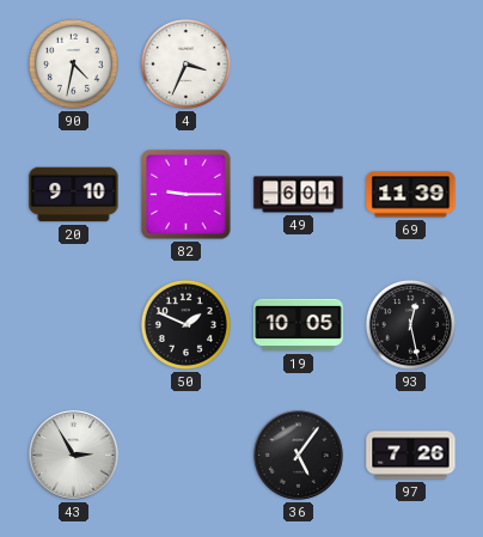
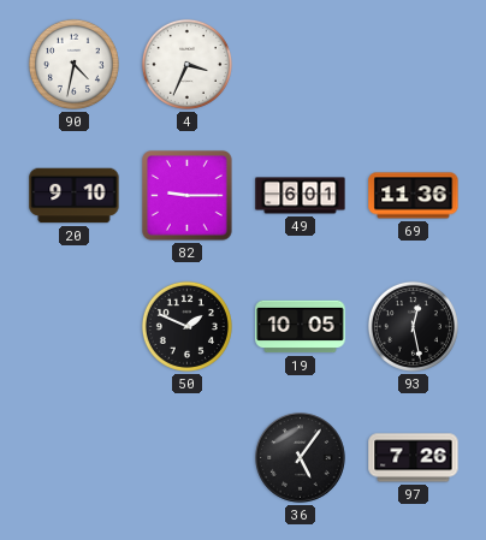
69: 11:39 -> 11:36 (414, 196)
43: 2:55 -> none (74, 456)
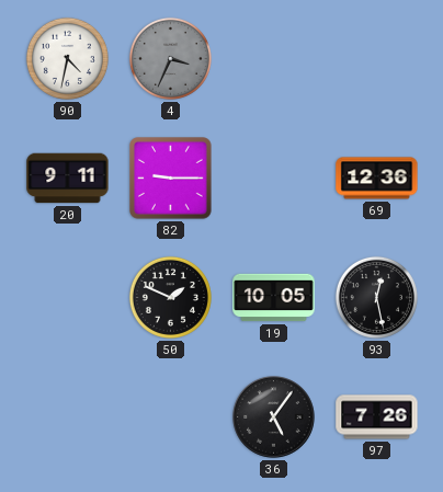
4 dial: white -> grey (170, 58)
20: 9:10 -> 9:11 (68, 179)
49: 6:01 -> none (301, 196)
69: 11:36 -> 12:36 (377, 179)
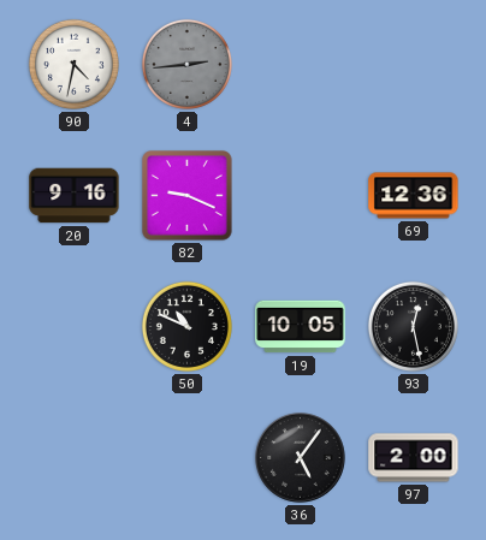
4: 3:34 -> 2:44 (186, 64)
20: 9:11 -> 9:16 (75, 196)
82: 9:15 -> 9:19 (188, 196)
50: 1:49 -> 10:49 (186, 326)
97: 7:26 -> 2:00 (414, 458)
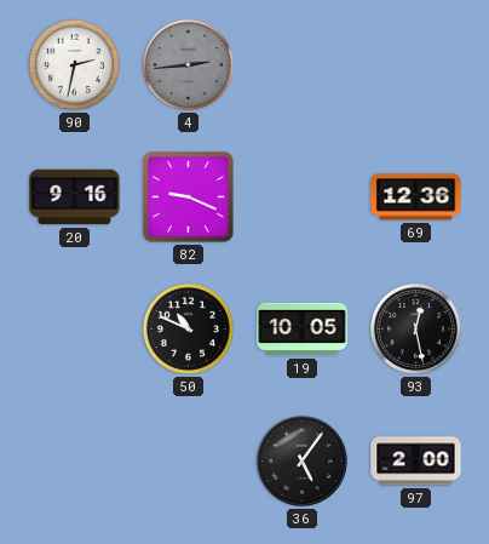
90: 4:32 -> 2:32 (74, 64)
